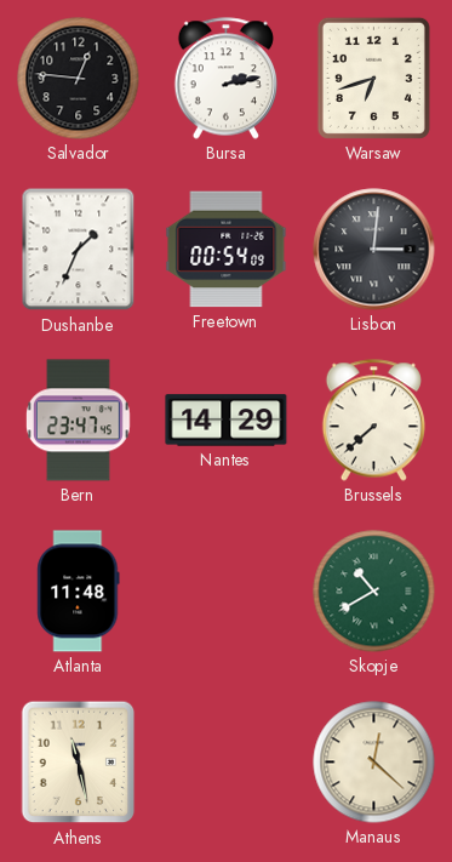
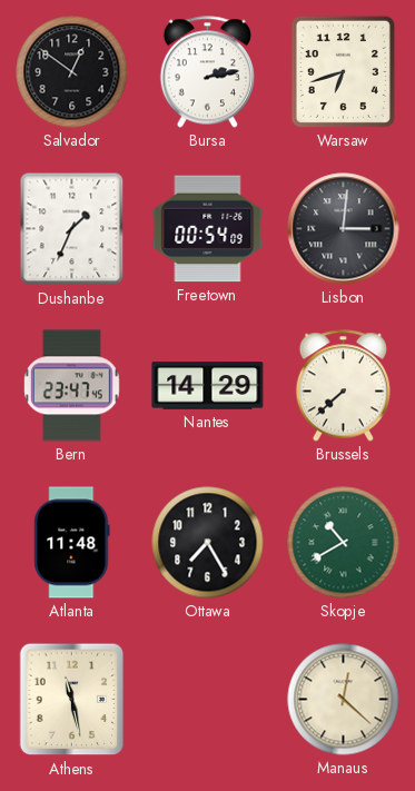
Salvador: 12:46 -> 12:51 (72, 72)
Ottawa: none -> 7:25 (208, 543)
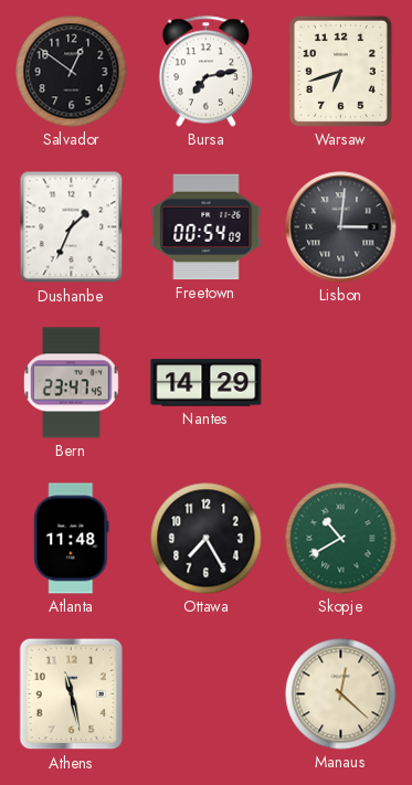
Bursa: 2:13 -> 7:13 (205, 72)
Brussels: 7:38 -> none (343, 386)
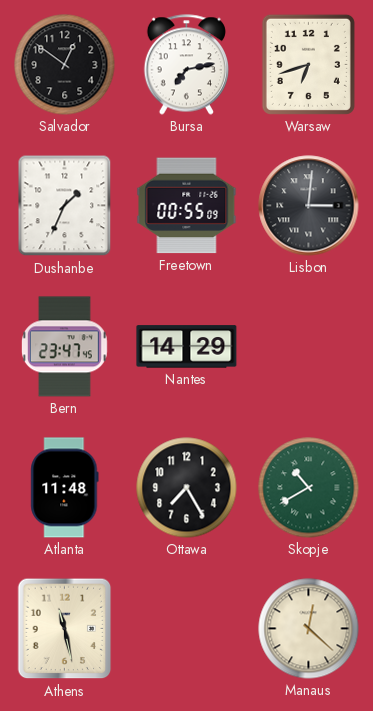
Freetown: 00:54 -> 00:55 (187, 206)
